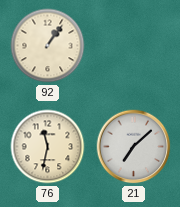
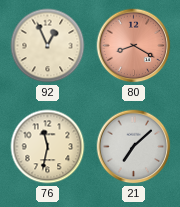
92: 1:06 -> 12:56 (48, 46)
80: none -> 8:20 (134, 46)
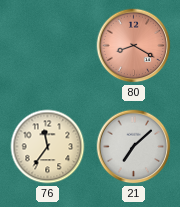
92: 12:56 -> none (48, 46)
76: 11:32 -> 11:36 (48, 147)
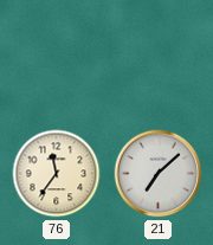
80: 8:20 -> none (134, 46)
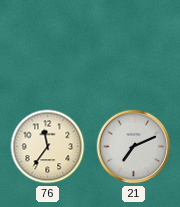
21: 7:08 -> 7:11 (134, 147)
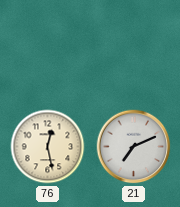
76: 11:36 -> 12:28 (48, 147)
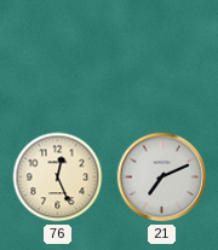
76: 12:28 -> 12:26 (58, 178)
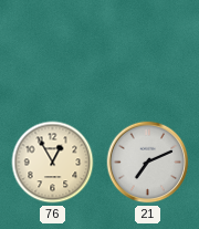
76: 12:26 -> 12:55 (53, 163)
